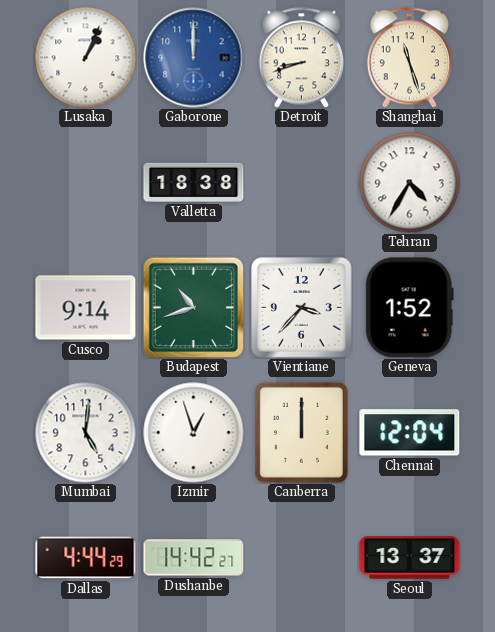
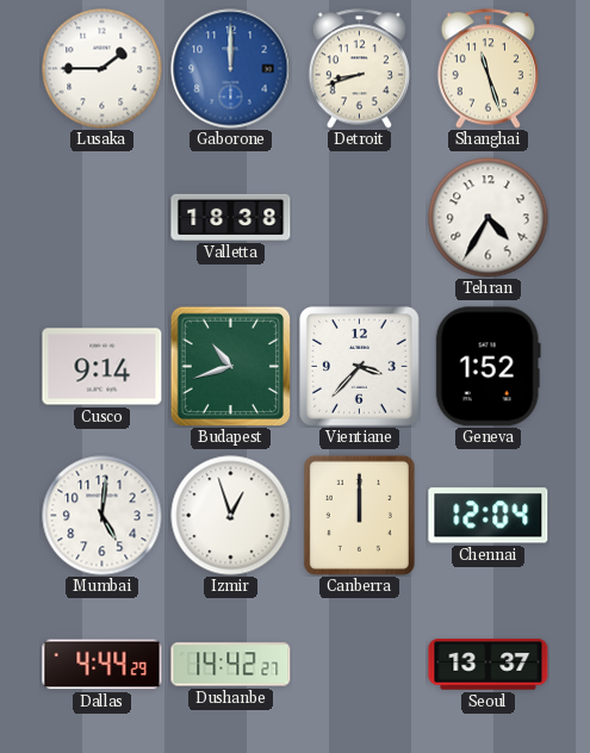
Lusaka: 1:04 -> 1:45 (103, 69)
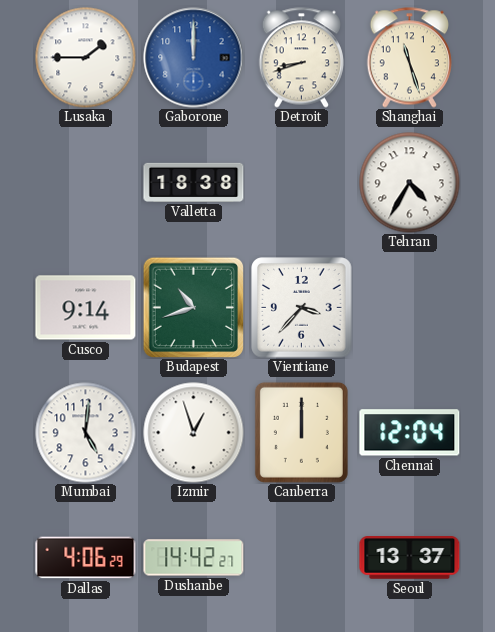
Geneva: 1:52 -> none (487, 367)
Dallas: 4:44 -> 4:06 (86, 558)
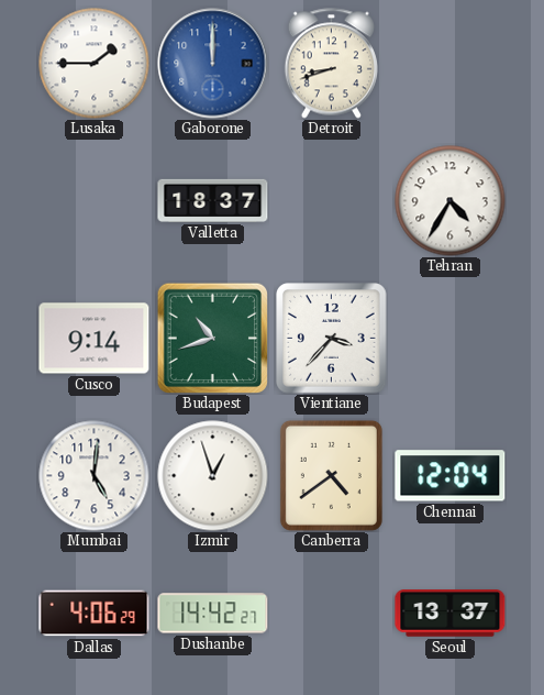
Shanghai: 11:27 -> none (409, 58)
Valletta: 18:38 -> 18:37 (213, 200)
Canberra: 12:00 -> 4:39 (331, 475)
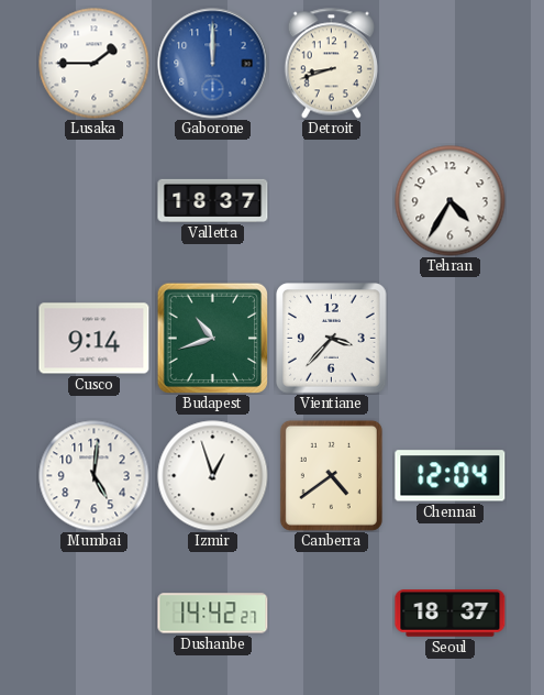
Dallas: 4:06 -> none (95, 614)
Seoul: 13:37 -> 18:37 (451, 614)
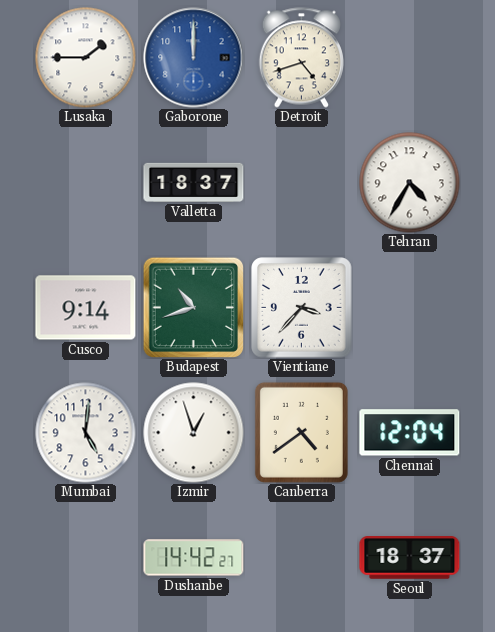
Detroit: 8:42 -> 4:42 (301, 58)
